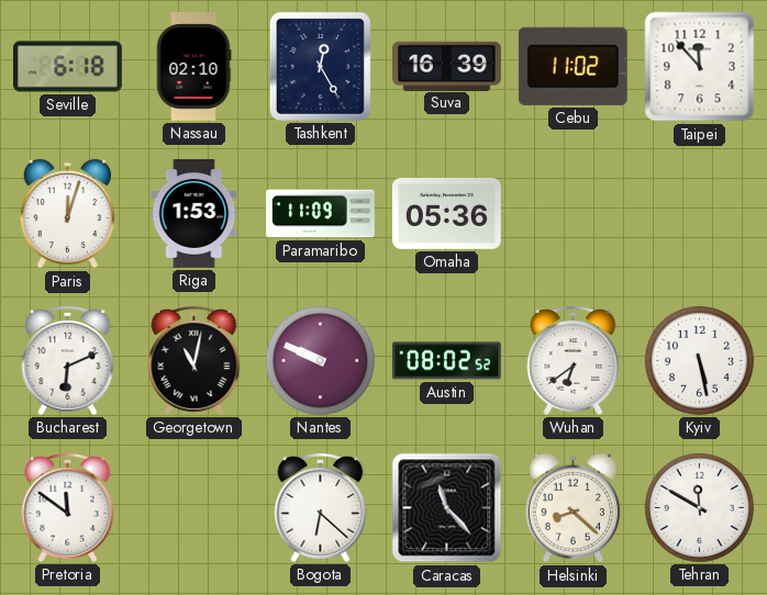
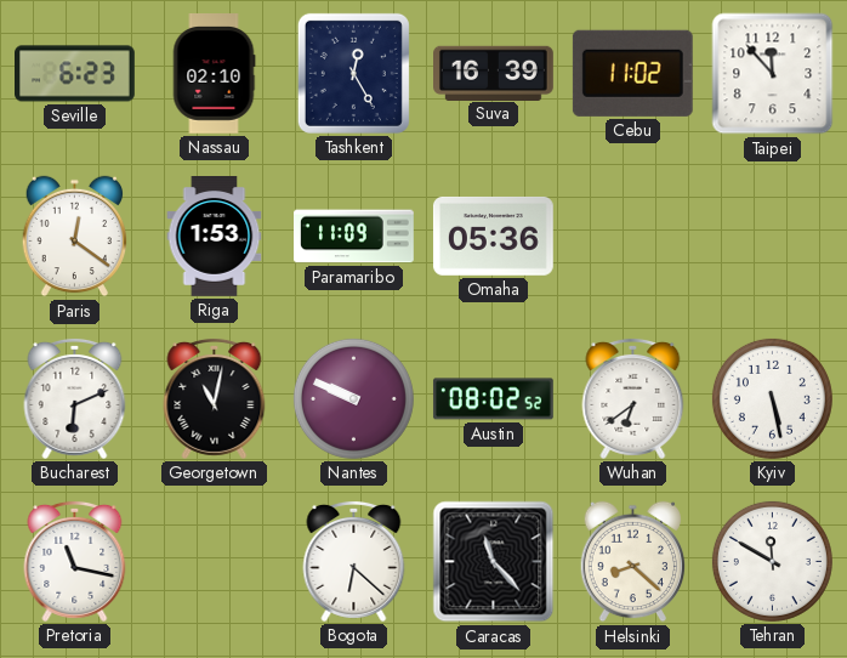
Seville: 6:18 -> 6:23 (75, 74)
Paris: 12:03 -> 12:21 (74, 237)
Pretoria: 11:51 -> 11:17 (75, 561)
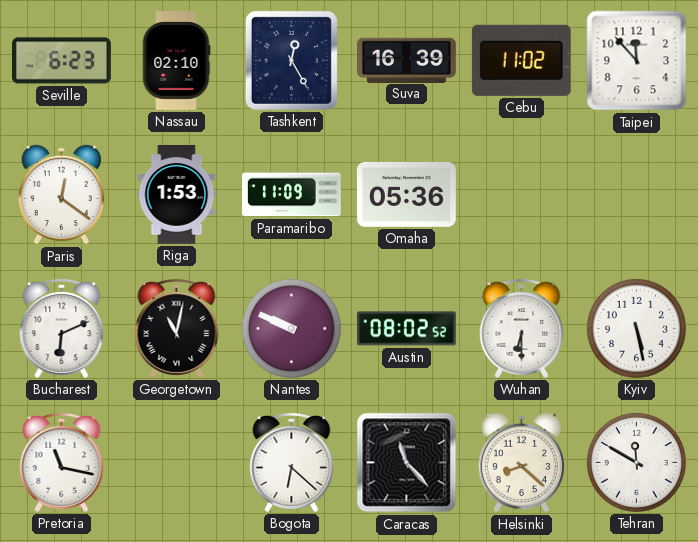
Wuhan: 6:39 -> 6:30 (522, 328)
